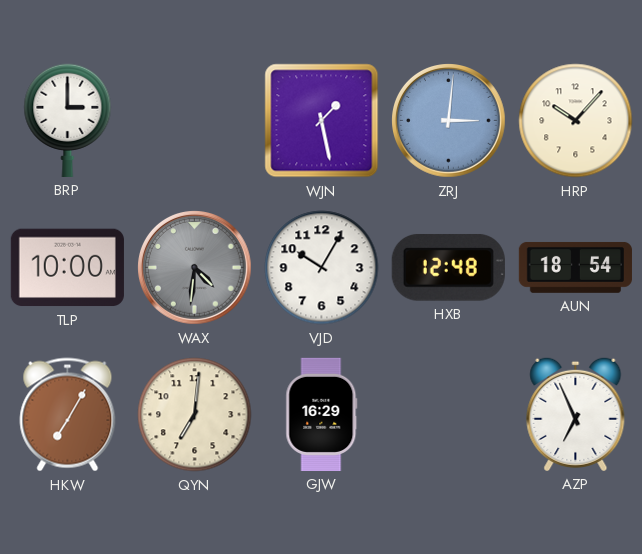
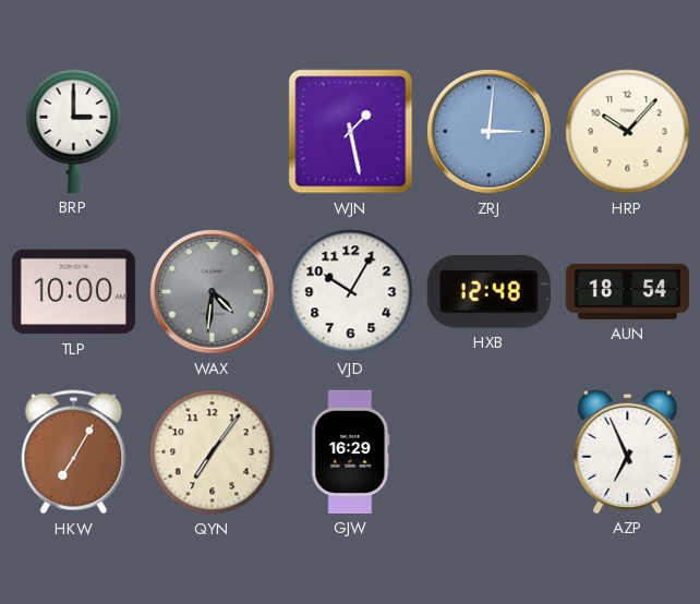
QYN: 7:01 -> 7:06 (213, 452)
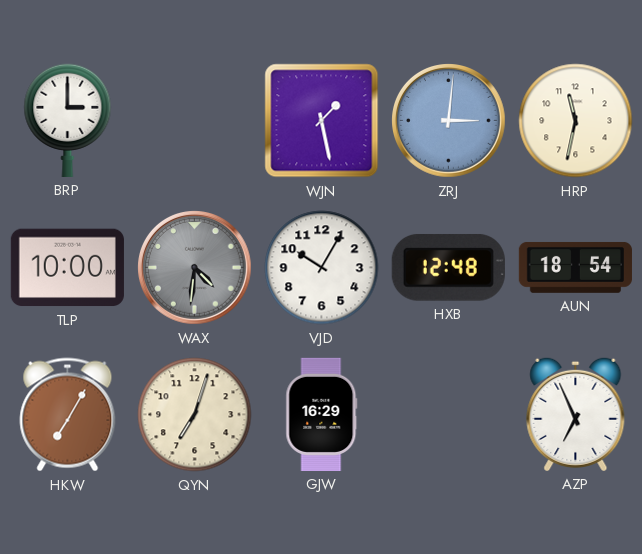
HRP: 10:07 -> 11:32 (576, 121)
QYN: 7:06 -> 7:03 (195, 415)
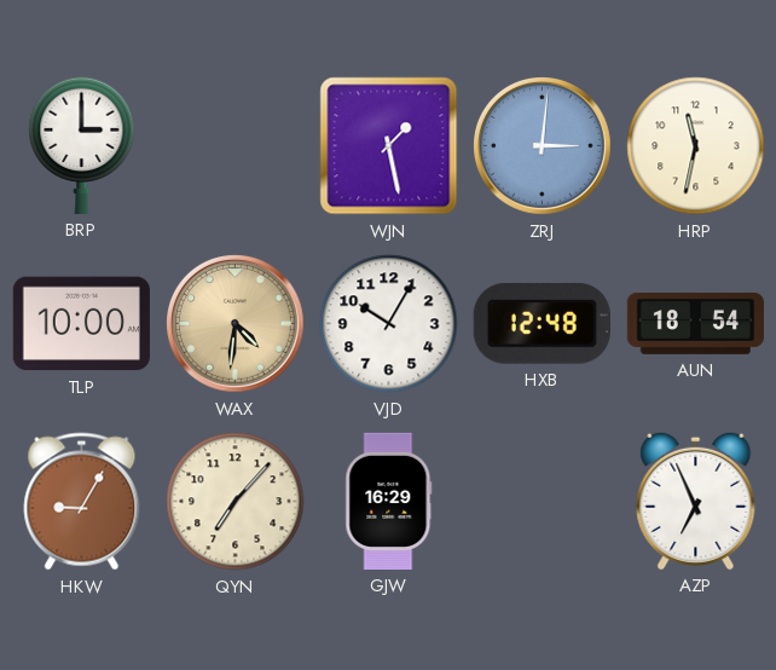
WAX dial: grey -> champagne (236, 324)
HKW: 7:05 -> 9:05 (82, 502)
QYN: 7:03 -> 7:07 (236, 502)
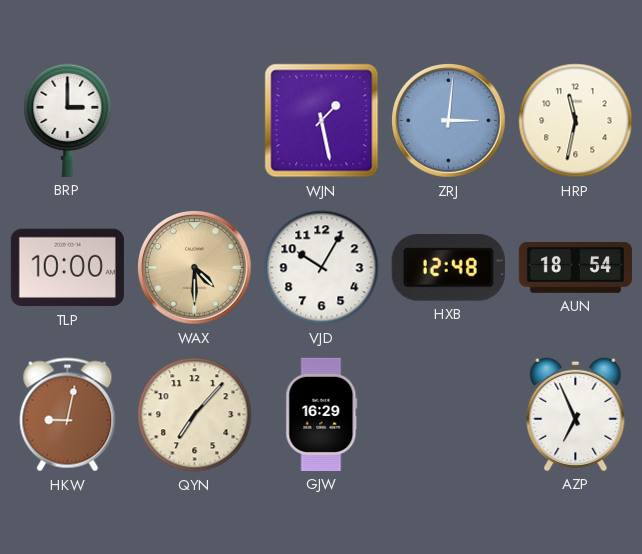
WAX: 4:31 -> 4:30 (195, 268)
HKW: 9:05 -> 9:02 (68, 415)
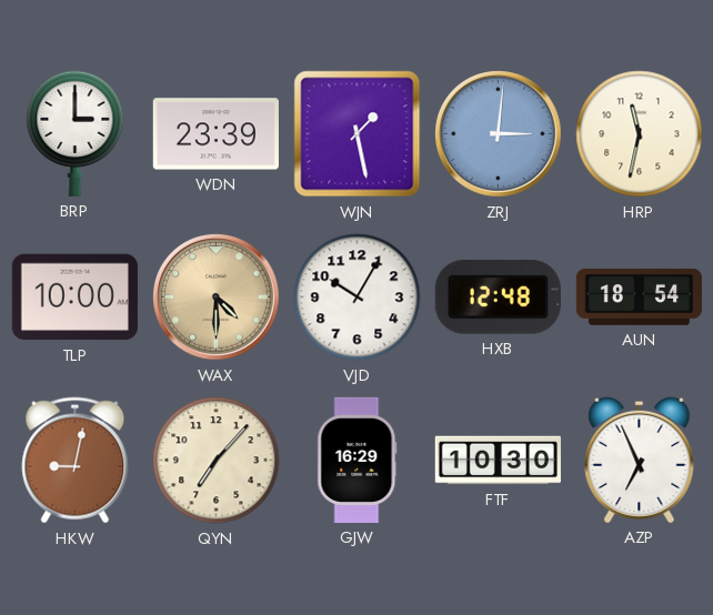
WDN: none -> 23:39 (215, 134)
FTF: none -> 10:30 (498, 461)
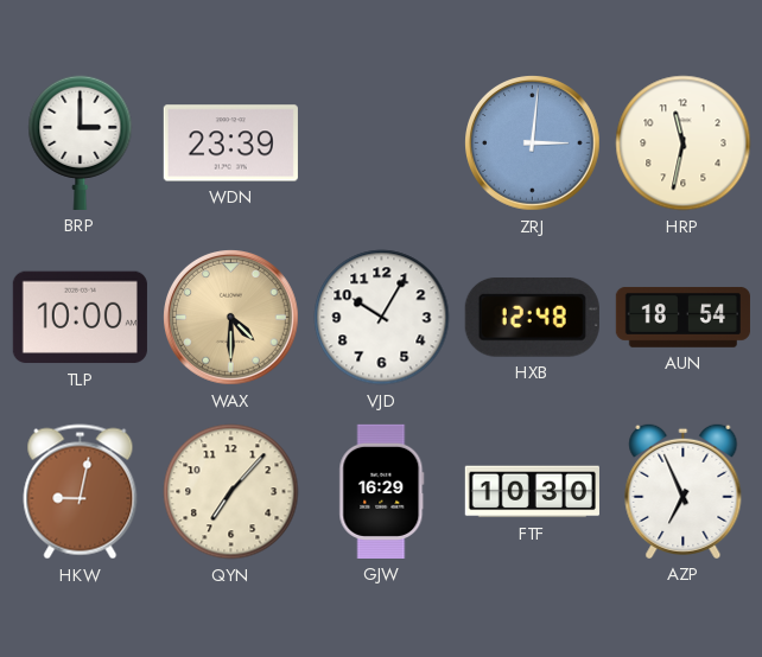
WJN: 1:28 -> none (358, 134)
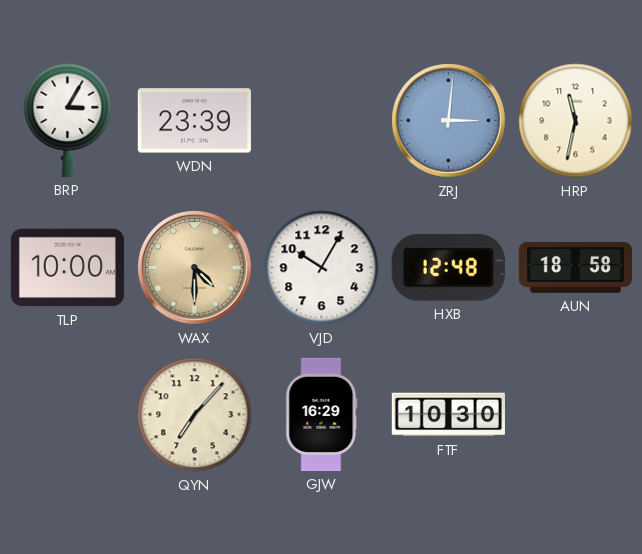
BRP: 3:00 -> 3:05 (68, 120)
AUN: 18:54 -> 18:58 (575, 267)
HKW: 9:02 -> none (81, 492)
AZP: 6:56 -> none (684, 491)
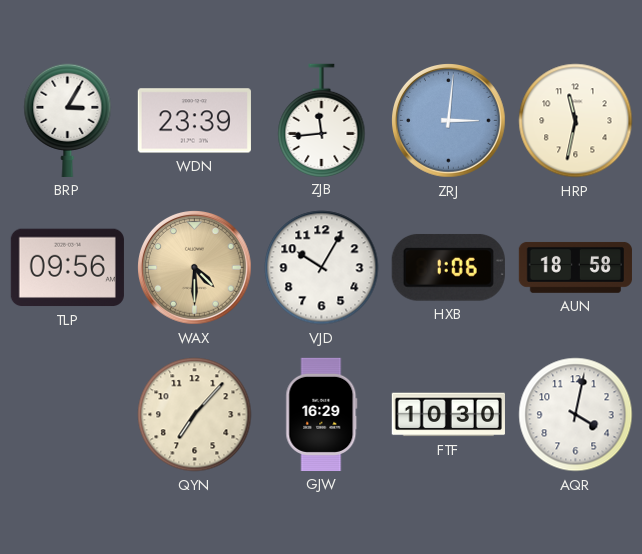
ZJB: none -> 11:44 (322, 120)
TLP: 10:00 -> 09:56 (67, 268)
HXB: 12:48 -> 1:06 (448, 267)
AQR: none -> 4:02 (576, 415)
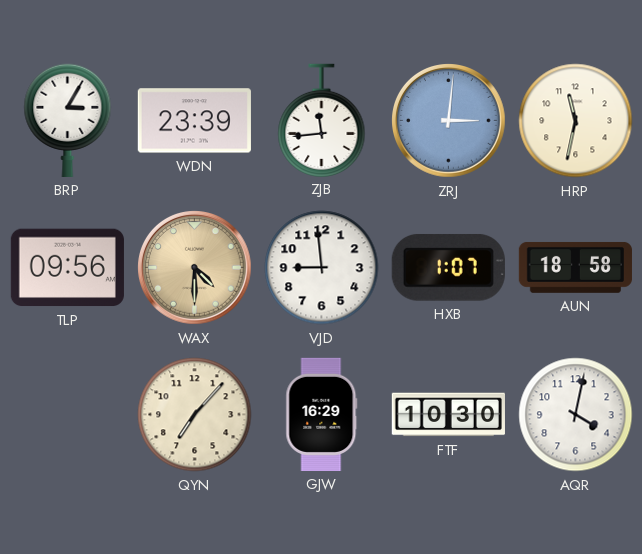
VJD: 10:05 -> 8:59 (322, 268)
HXB: 1:06 -> 1:07 (448, 267)
